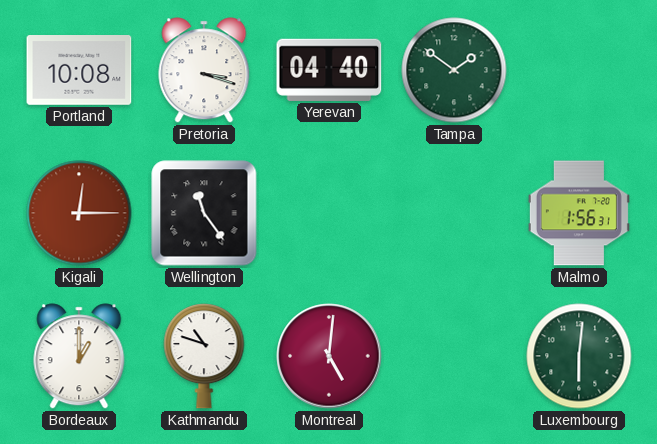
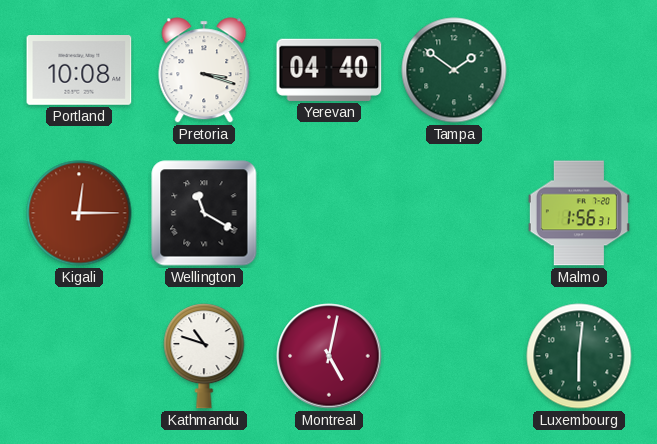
Wellington: 11:24 -> 11:20 (204, 213)
Bordeaux: 1:00 -> none (79, 356)
Montreal: 5:01 -> 5:02 (329, 356)
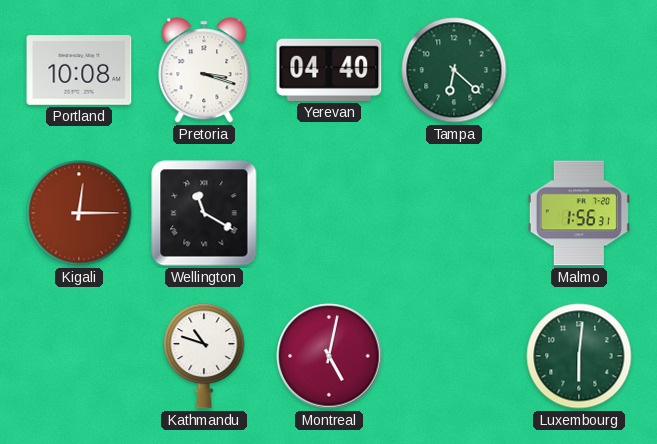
Tampa: 1:51 -> 6:22 (454, 70)
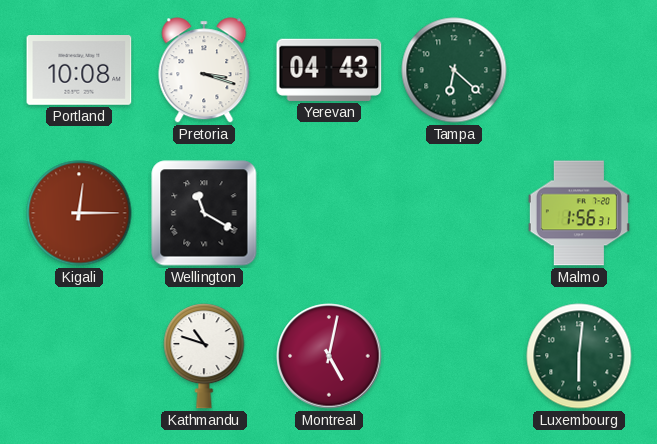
Yerevan: 04:40 -> 04:43 (329, 70)
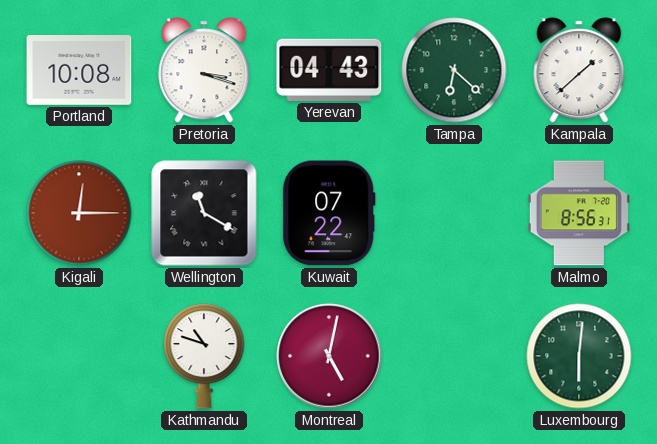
Kampala: none -> 1:38 (579, 70)
Kuwait: none -> 07:22 (329, 213)
Malmo: 1:56 -> 8:56 (579, 213)
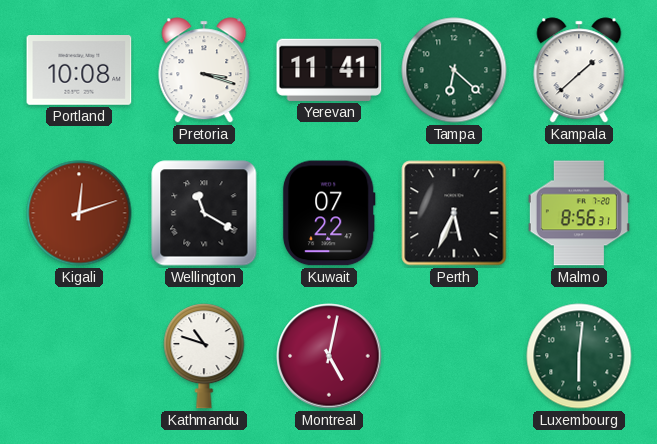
Yerevan: 04:43 -> 11:41 (329, 70)
Kigali: 12:15 -> 12:12 (79, 213)
Perth: none -> 5:34 (454, 213)
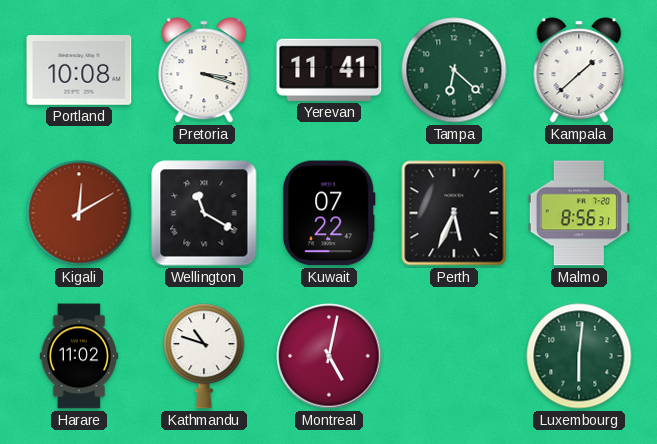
Kigali: 12:12 -> 12:10 (79, 213)
Harare: none -> 11:02 (79, 356)
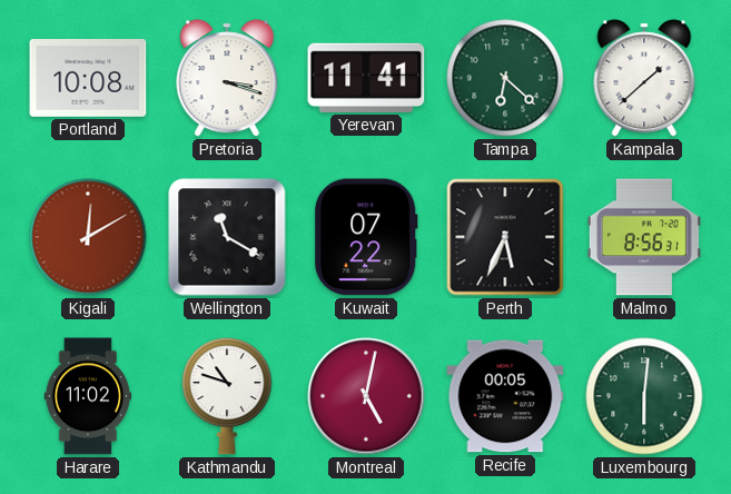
Recife: none -> 00:05 (505, 396)
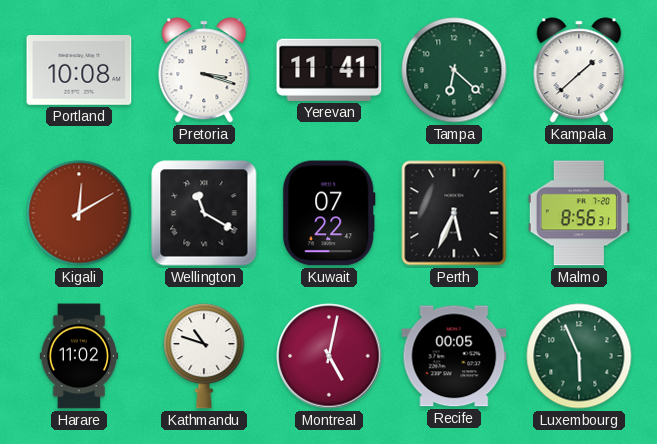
Luxembourg: 6:01 -> 5:56 (579, 356)
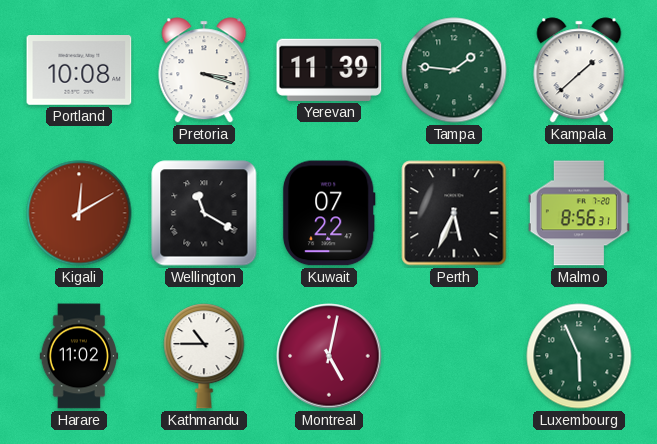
Yerevan: 11:41 -> 11:39 (329, 70)
Tampa: 6:22 -> 1:46 (454, 70)
Kathmandu: 10:48 -> 10:45 (204, 356)
Recife: 00:05 -> none (454, 356)
